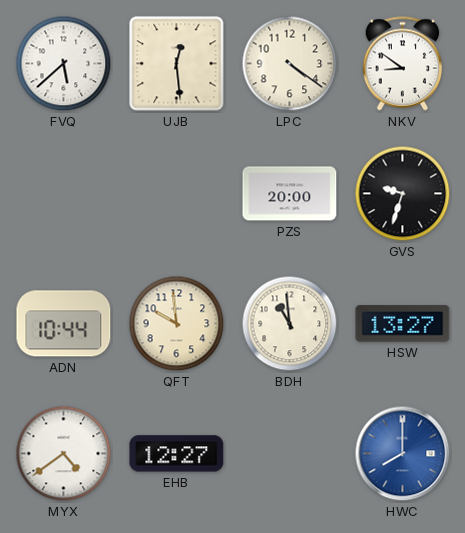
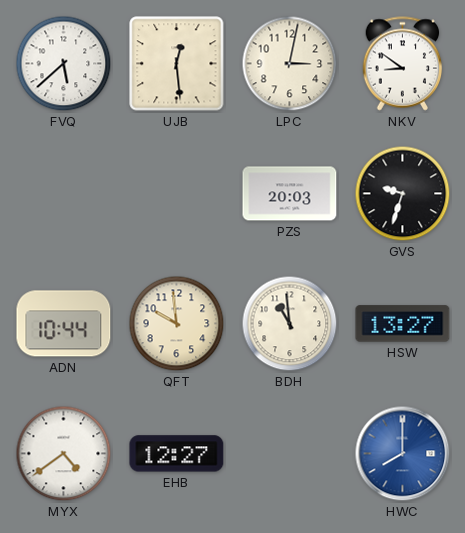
LPC: 4:21 -> 3:02 (290, 64)
PZS: 20:00 -> 20:03 (290, 194)
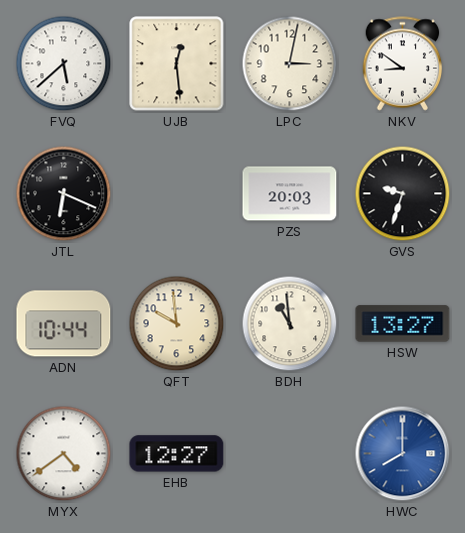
JTL: none -> 6:19 (64, 194)
